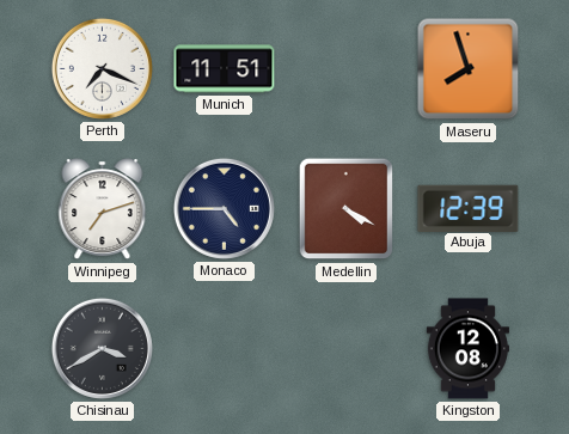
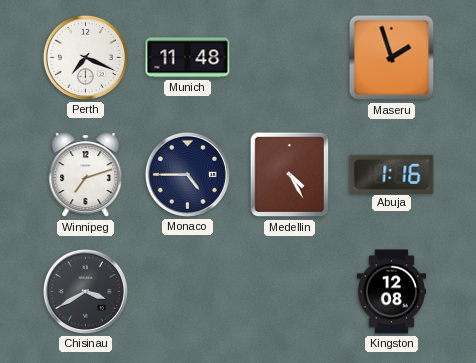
Munich: 11:51 -> 11:48 (188, 58)
Maseru: 7:57 -> 1:57 (392, 58)
Medellin: 4:20 -> 4:25 (290, 175)
Abuja: 12:39 -> 1:16 (392, 174)
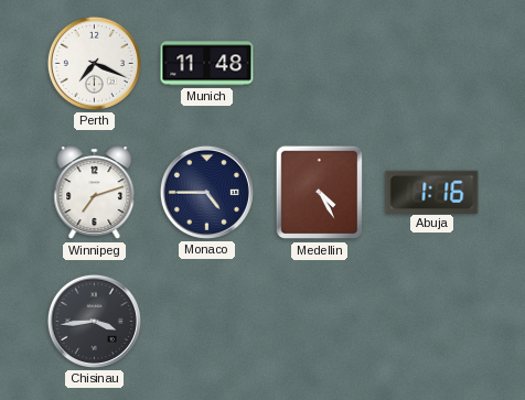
Maseru: 1:57 -> none (392, 58)
Chisinau: 3:40 -> 3:44 (94, 321)
Kingston: 12:08 -> none (391, 292)
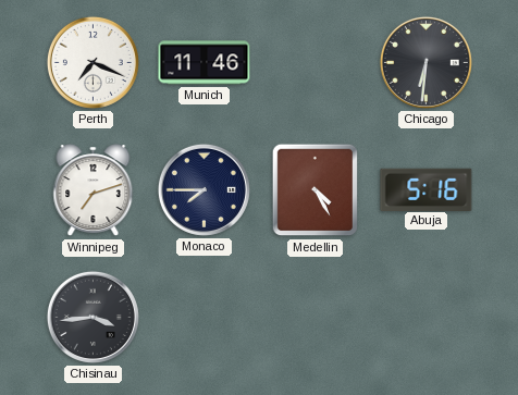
Munich: 11:48 -> 11:46 (205, 63)
Chicago: none -> 6:31 (425, 62)
Monaco: 4:45 -> 7:45 (203, 189)
Abuja: 1:16 -> 5:16 (427, 189)
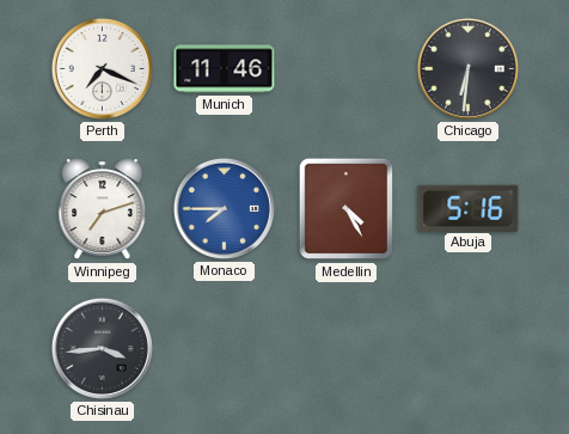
Monaco dial: navy -> blue (224, 208)
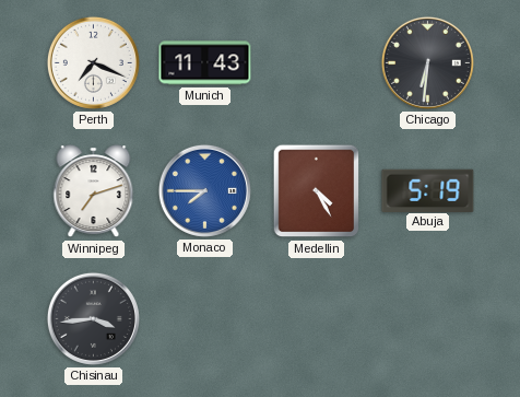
Munich: 11:46 -> 11:43 (205, 63)
Abuja: 5:16 -> 5:19 (428, 190)
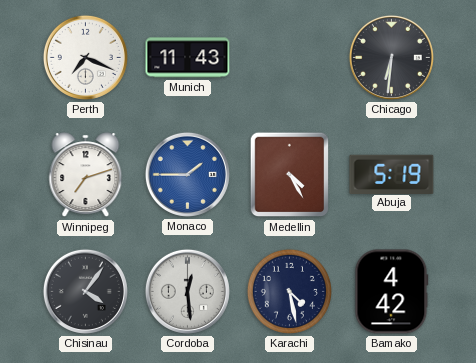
Monaco: 7:45 -> 1:45 (187, 174)
Chisinau: 3:44 -> 4:06 (85, 291)
Cordoba: none -> 12:29 (187, 291)
Karachi: none -> 4:28 (289, 291)
Bamako: none -> 4:42 (392, 292)
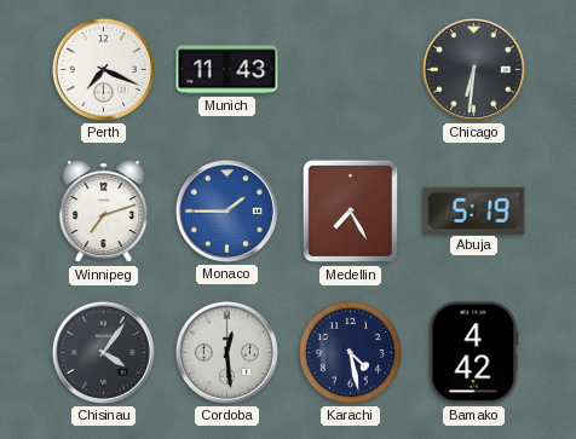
Medellin: 4:25 -> 7:25 (351, 212)
